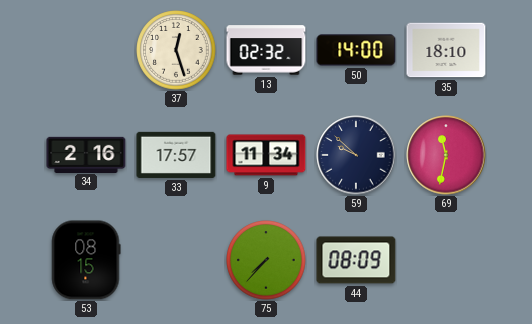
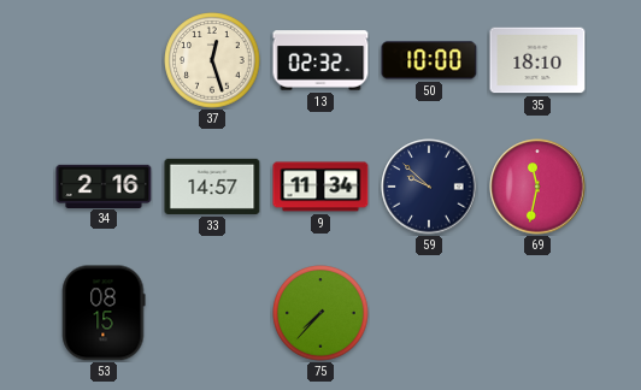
50: 14:00 -> 10:00 (429, 60)
33: 17:57 -> 14:57 (212, 187)
44: 08:09 -> none (356, 260)
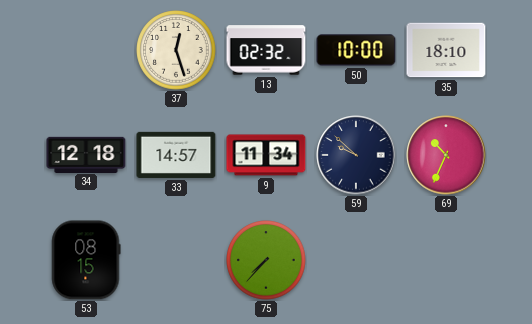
34: 2:16 -> 12:18 (86, 154)
69: 11:32 -> 10:34 (446, 155)
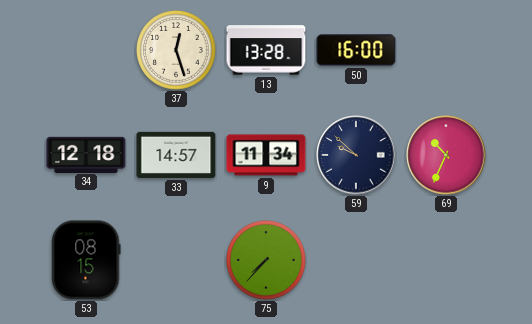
13: 02:32 -> 13:28 (266, 50)
50: 10:00 -> 16:00 (356, 50)
35: 18:10 -> none (446, 50)
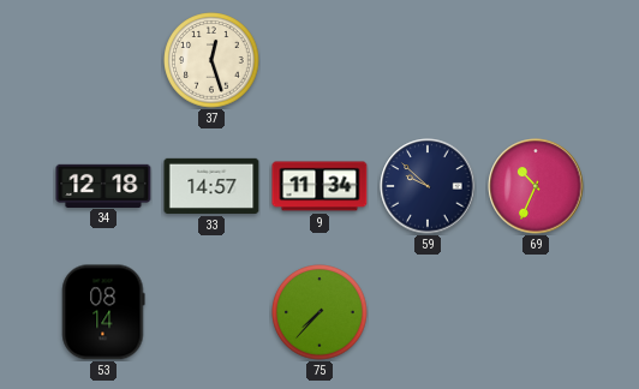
13: 13:28 -> none (266, 50)
50: 16:00 -> none (356, 50)
53: 08:15 -> 08:14 (103, 312)
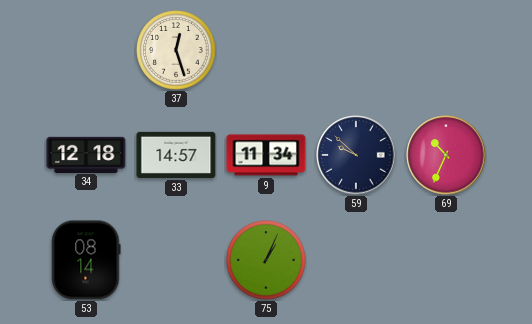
75: 7:37 -> 1:04 (266, 260)
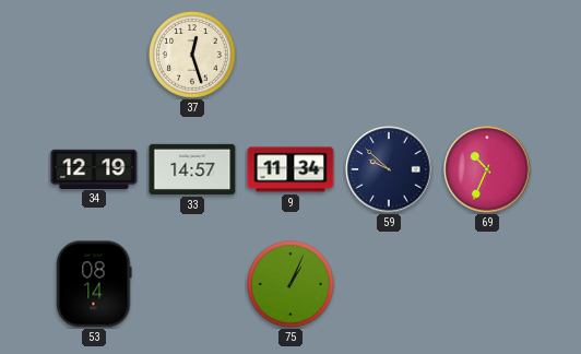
34: 12:18 -> 12:19 (94, 168)
